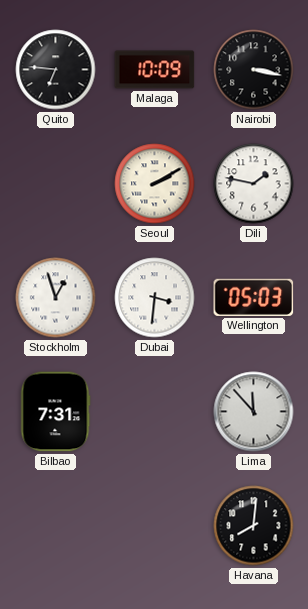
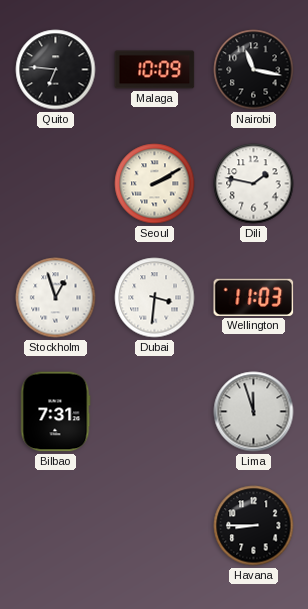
Nairobi: 3:17 -> 11:17 (254, 70)
Wellington: 05:03 -> 11:03 (254, 297)
Lima: 11:53 -> 11:57 (254, 412)
Havana: 8:01 -> 8:45 (254, 526)
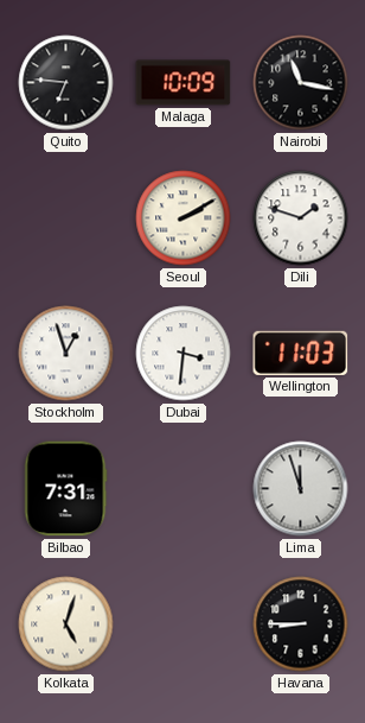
Dili: 1:47 -> 1:48 (301, 218)
Kolkata: none -> 5:03 (66, 624)
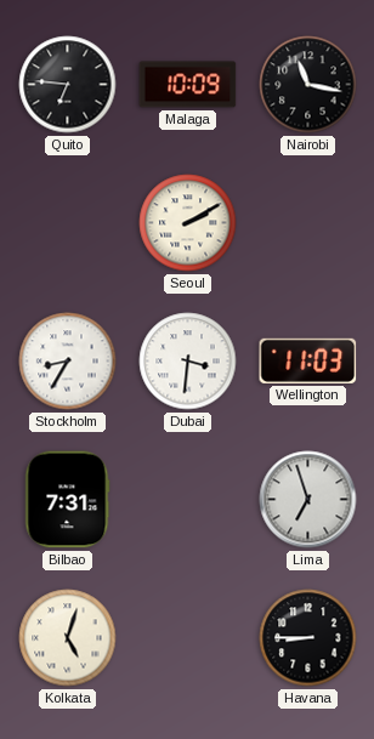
Dili: 1:48 -> none (301, 218)
Stockholm: 12:57 -> 8:35 (68, 362)
Lima: 11:57 -> 6:57 (308, 500)
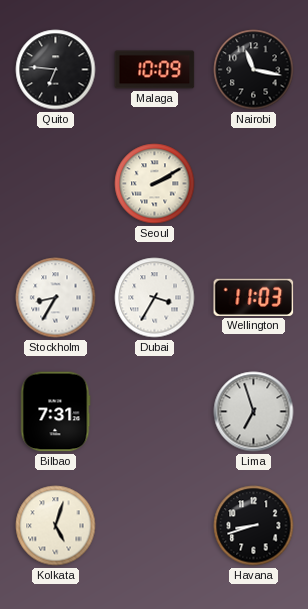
Dubai: 3:31 -> 3:35 (155, 298)
Havana: 8:45 -> 8:42 (254, 526)
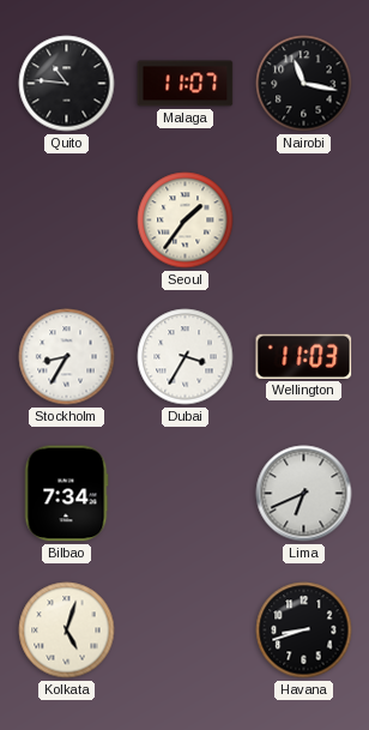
Quito: 6:46 -> 10:46 (67, 84)
Malaga: 10:09 -> 11:07 (186, 84)
Seoul: 2:10 -> 1:36 (186, 221)
Bilbao: 7:31 -> 7:34 (66, 494)
Lima: 6:57 -> 6:41 (304, 494)
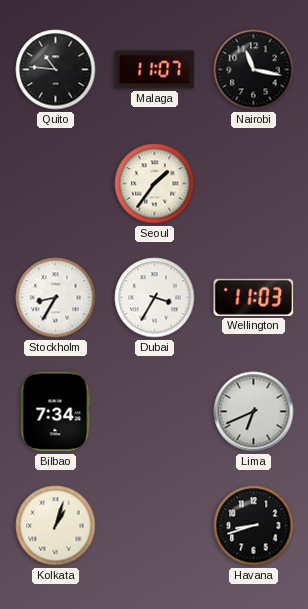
Kolkata: 5:03 -> 1:03 (56, 526)
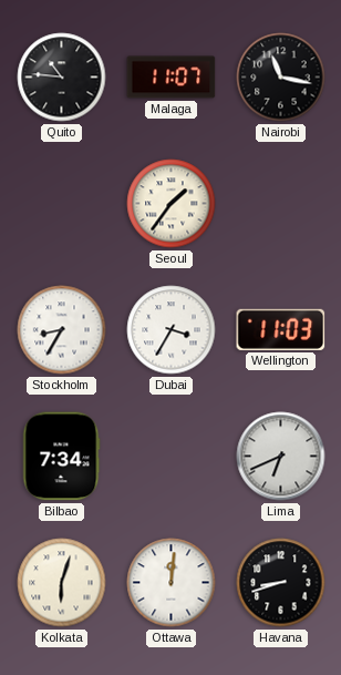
Kolkata: 1:03 -> 6:03 (62, 583)
Ottawa: none -> 12:01 (172, 583)
